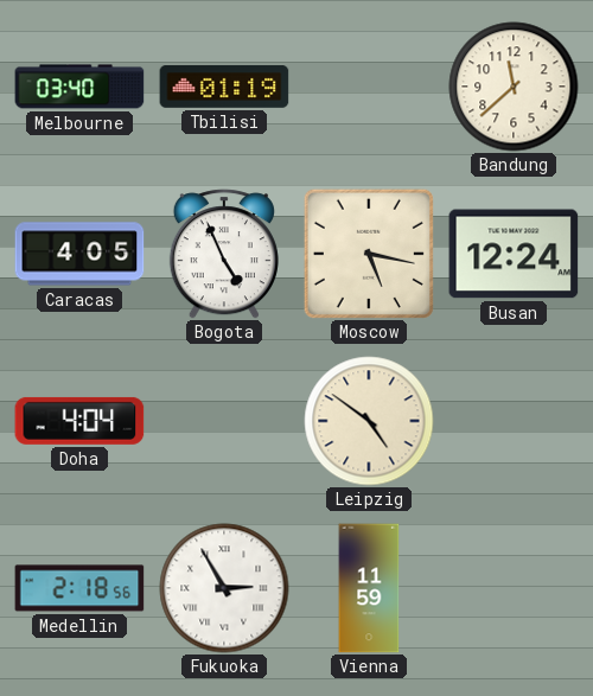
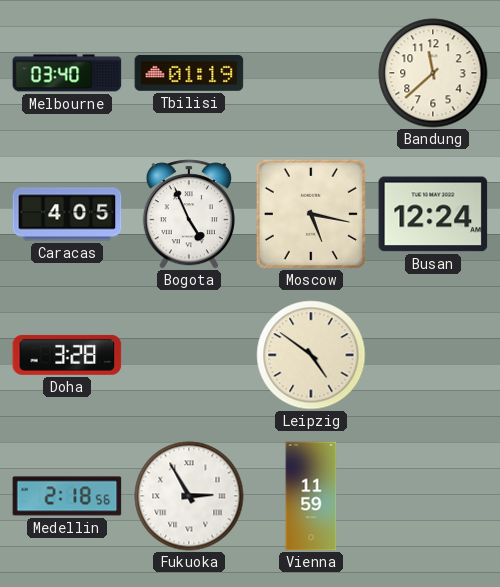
Doha: 4:04 -> 3:28 (67, 355)
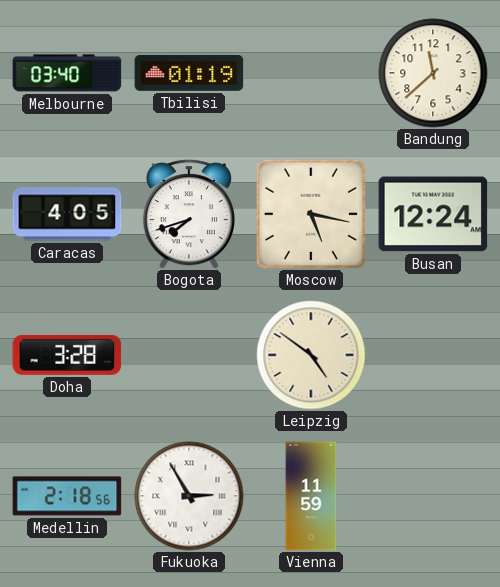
Bogota: 4:56 -> 7:42 (189, 214)
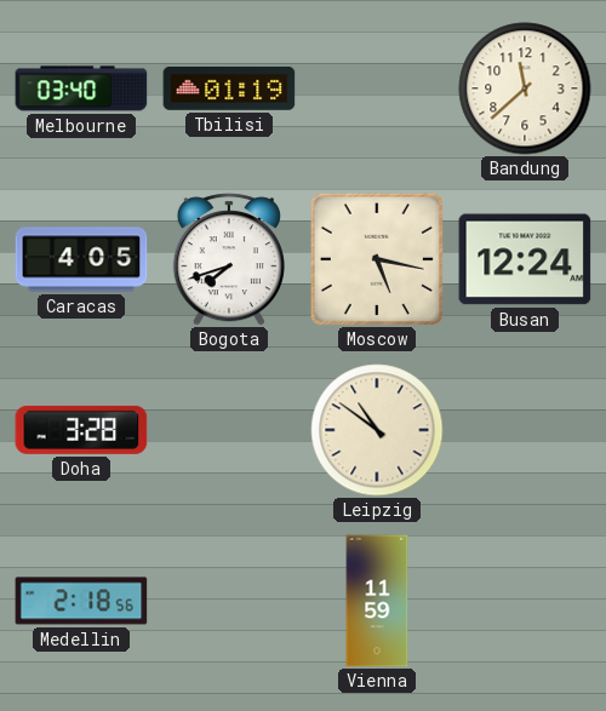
Leipzig: 4:51 -> 10:51 (377, 430)
Fukuoka: 2:55 -> none (189, 496)
